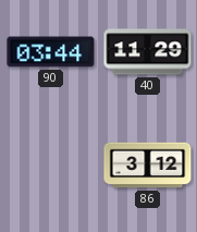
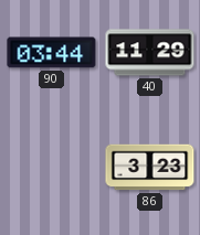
86: 3:12 -> 3:23 (150, 168)
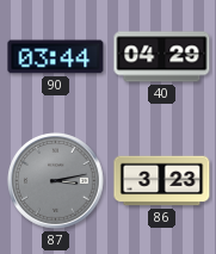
40: 11:29 -> 04:29 (162, 57)
87: none -> 3:13 (56, 181)
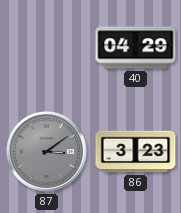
90: 03:44 -> none (56, 57)
87: 3:13 -> 3:09 (47, 152)
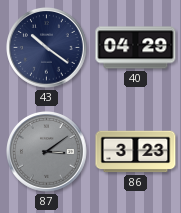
43: none -> 10:21 (47, 48)
